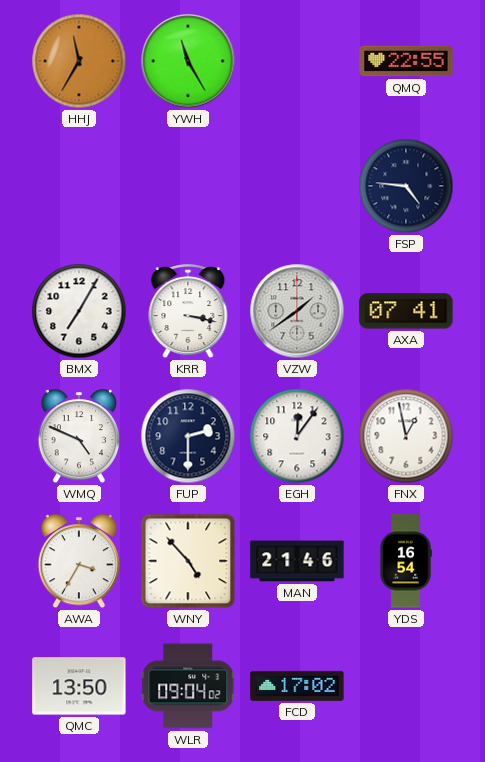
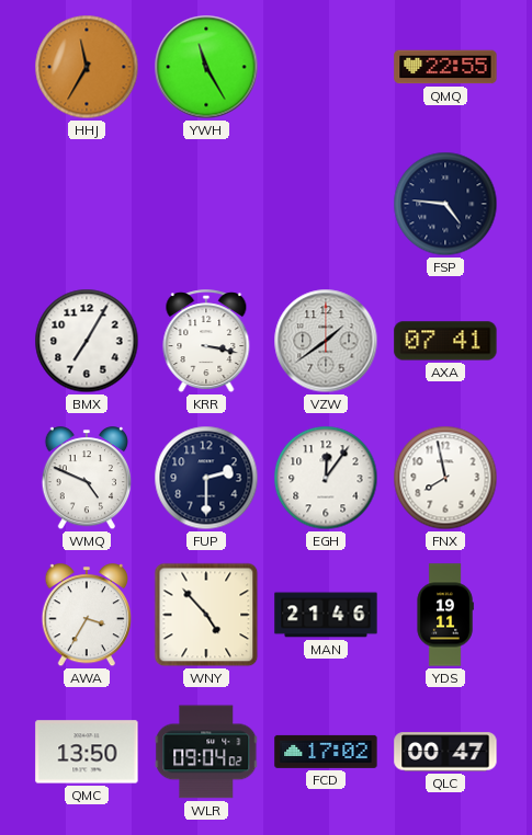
FNX: 12:58 -> 7:58 (445, 478)
YDS: 16:54 -> 19:11 (445, 615)
QLC: none -> 00:47 (445, 752)
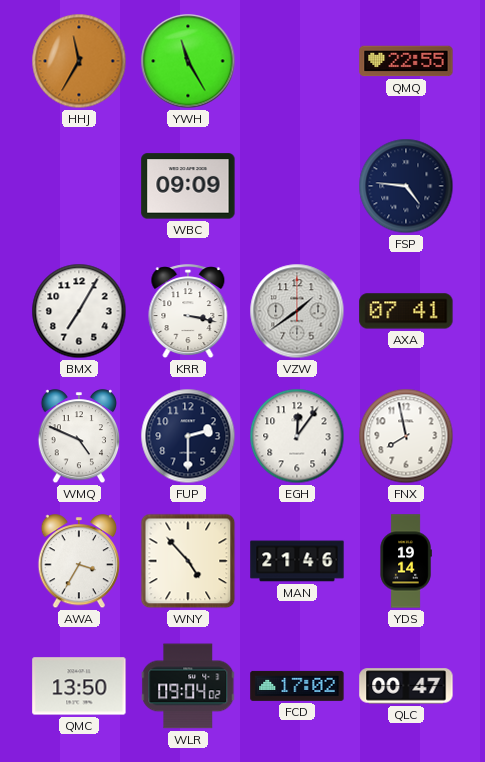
WBC: none -> 09:09 (188, 186)
YDS: 19:11 -> 19:14 (406, 561)
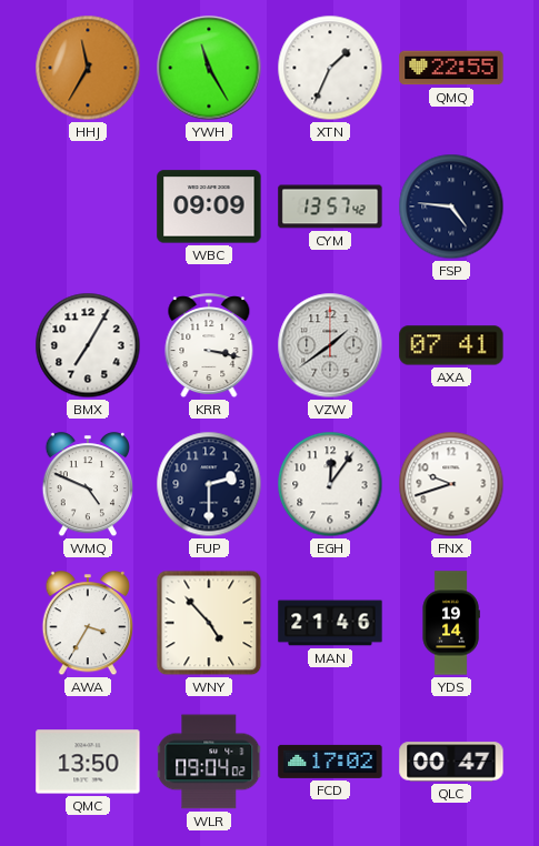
XTN: none -> 1:34 (330, 68)
CYM: none -> 13:57 (330, 207)
FNX: 7:58 -> 9:42 (451, 484)
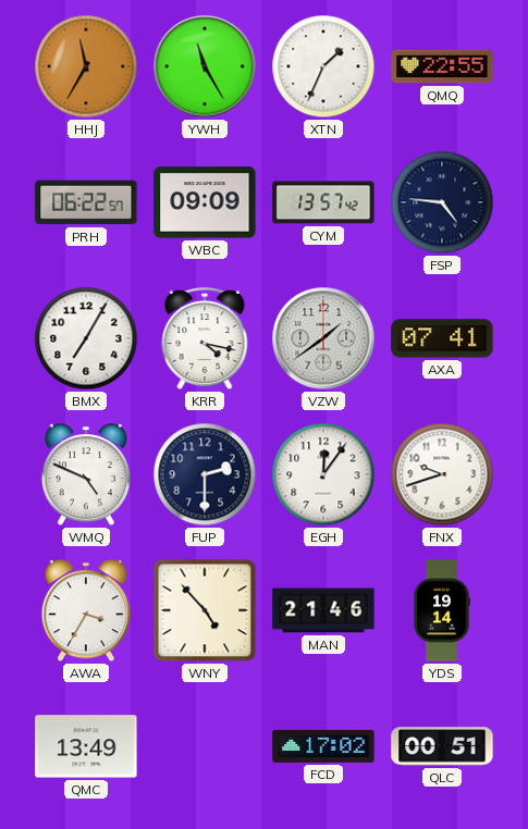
PRH: none -> 06:22 (86, 202)
KRR: 3:17 -> 4:17 (205, 339)
QMC: 13:50 -> 13:49 (86, 746)
WLR: 09:04 -> none (209, 762)
QLC: 00:47 -> 00:51 (442, 746)
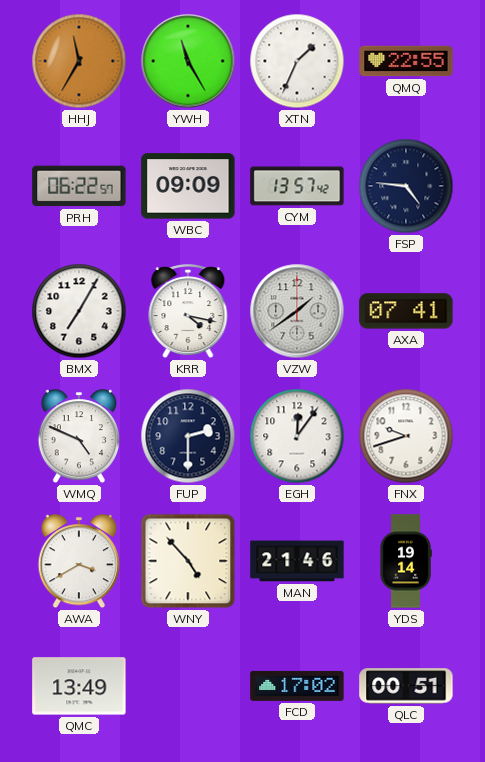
AWA: 3:35 -> 3:40 (78, 562)
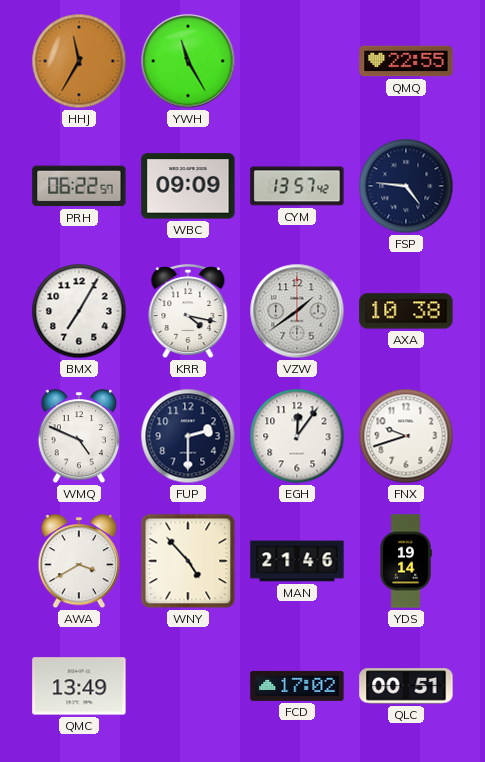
XTN: 1:34 -> none (297, 61)
AXA: 07:41 -> 10:38 (406, 311)
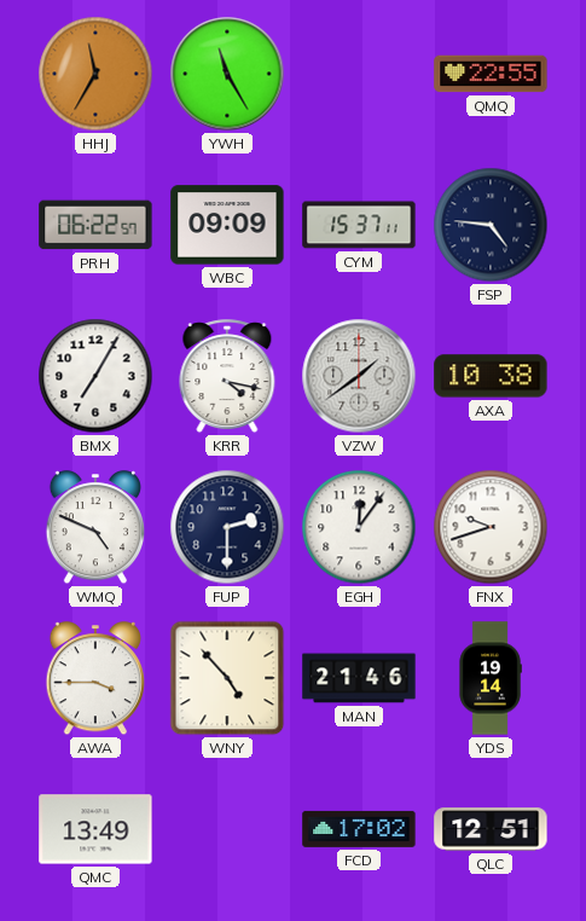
CYM: 13:57 -> 15:37 (359, 225)
AWA: 3:40 -> 3:45 (94, 679)
QLC: 00:51 -> 12:51 (491, 829)
